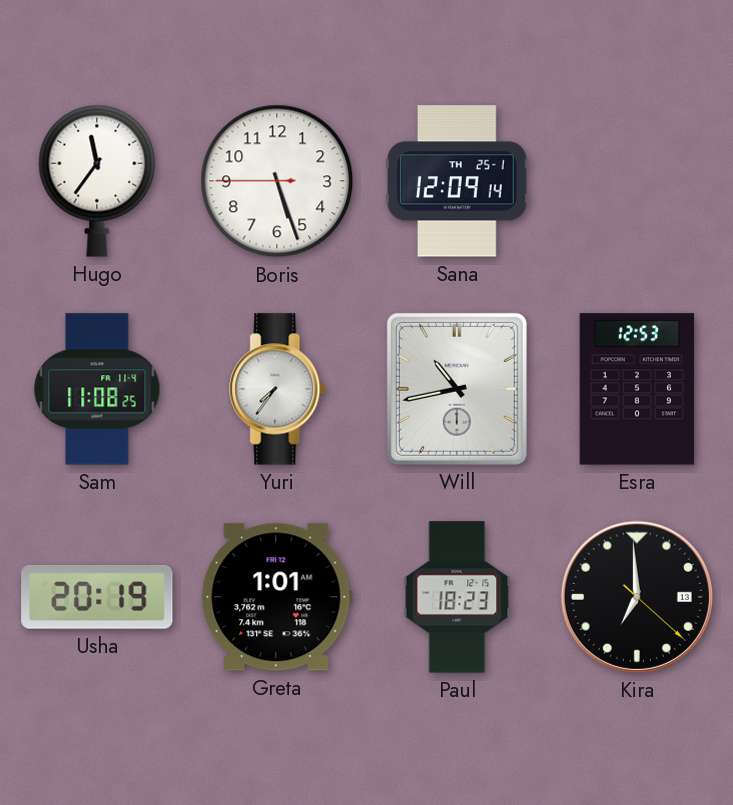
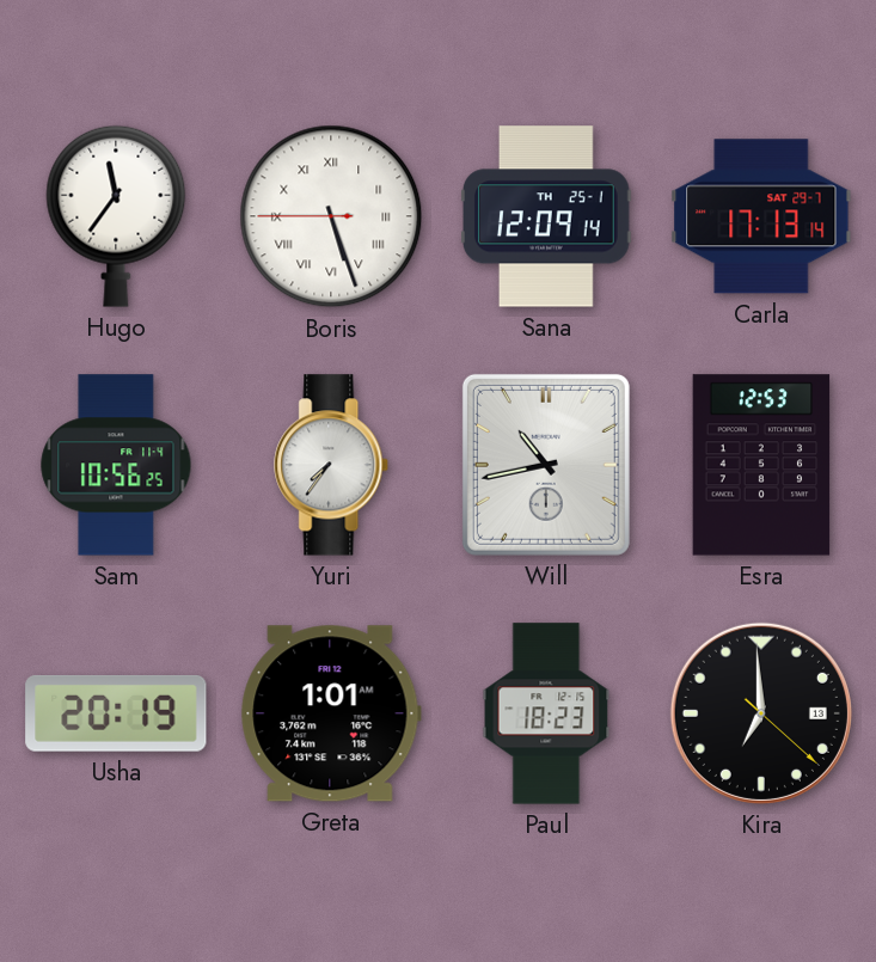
Boris numerals: Arabic -> Roman (331, 216)
Carla: none -> 17:13 (761, 216)
Sam: 11:08 -> 10:56 (116, 465)
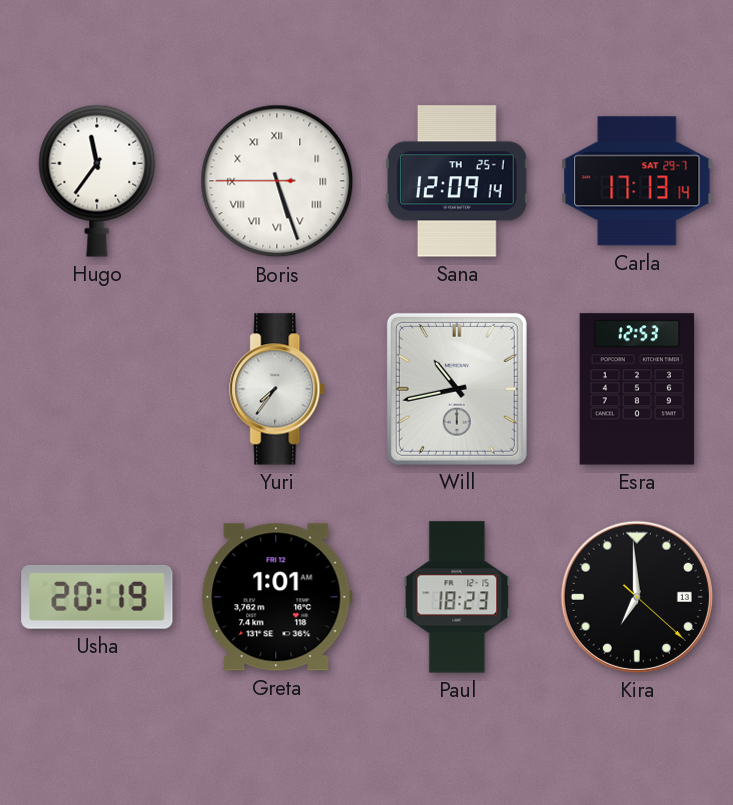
Sam: 10:56 -> none (116, 465)
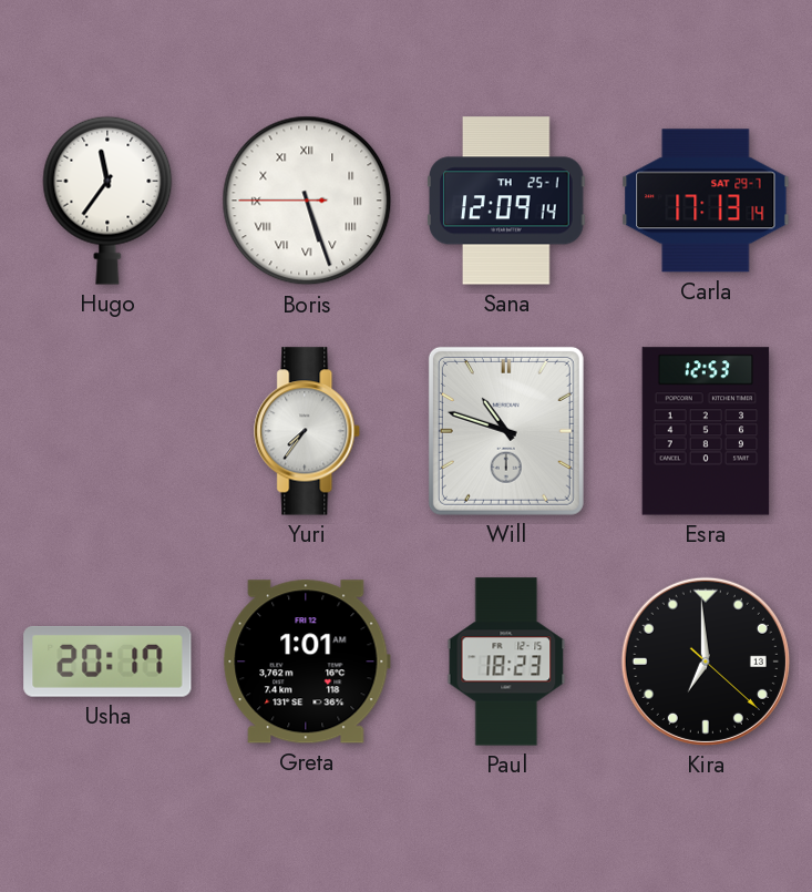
Will: 10:43 -> 10:48 (506, 431)
Usha: 20:19 -> 20:17 (107, 662)
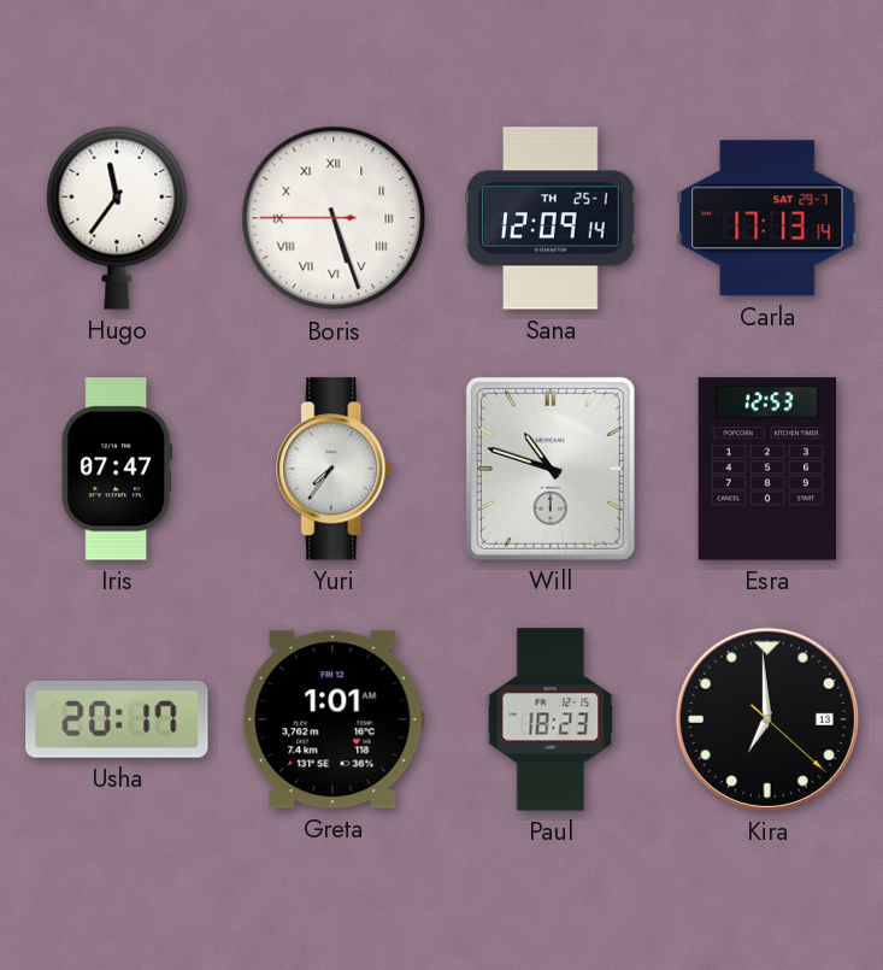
Iris: none -> 07:47 (117, 469)
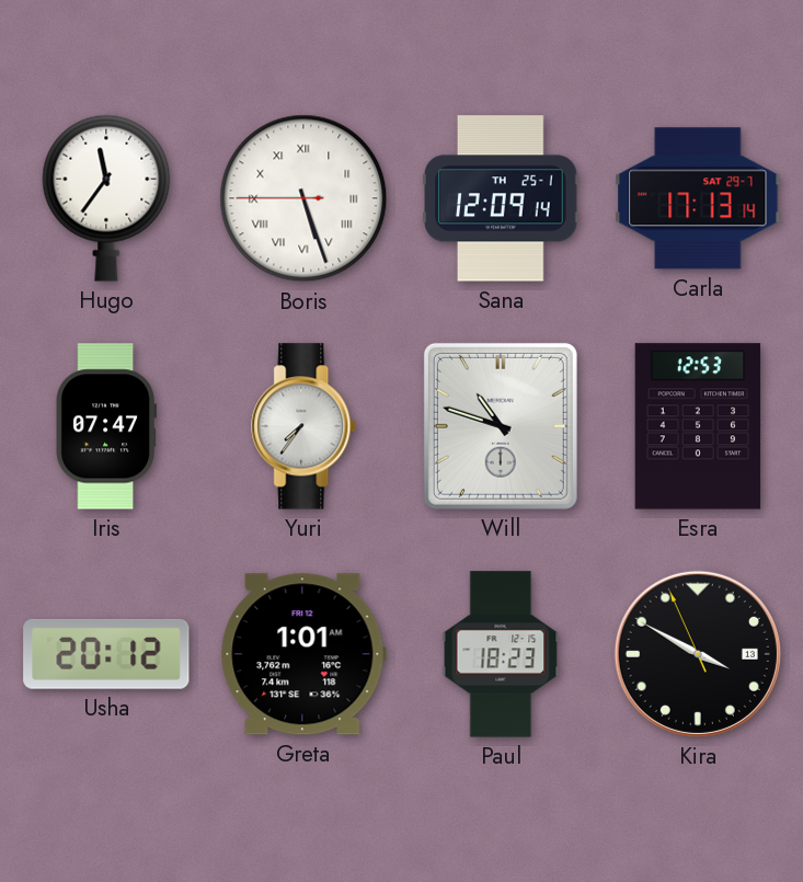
Usha: 20:17 -> 20:12 (106, 654)
Kira: 6:59 -> 3:49 (698, 654)
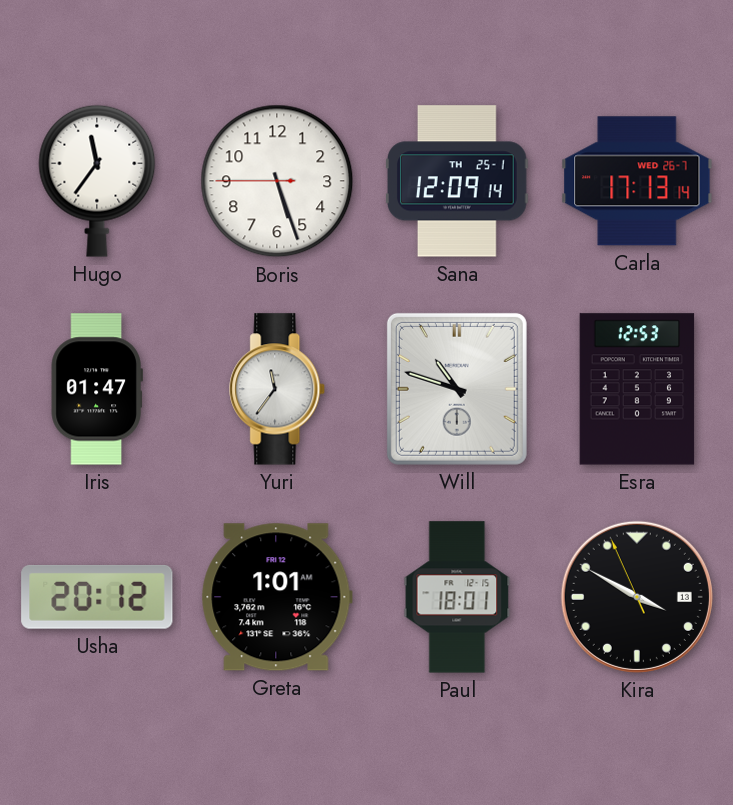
Boris numerals: Roman -> Arabic (277, 181)
Carla date: SAT 29-7 -> WED 26-7 (637, 181)
Iris: 07:47 -> 01:47 (97, 389)
Yuri: 7:36 -> 11:36 (278, 389)
Paul: 18:23 -> 18:01 (457, 597)
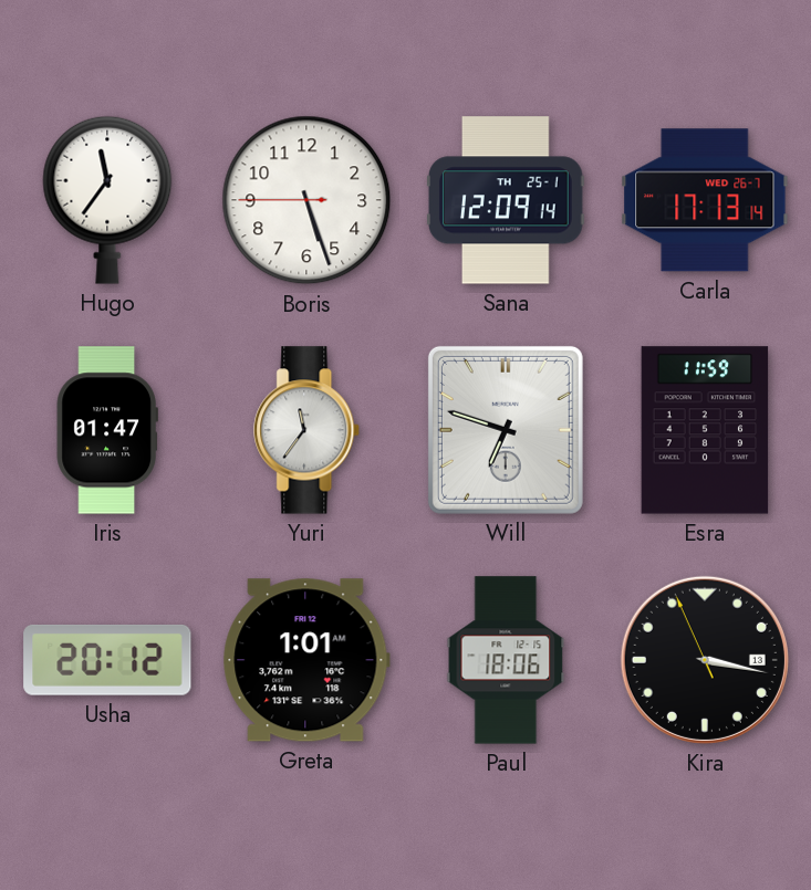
Will: 10:48 -> 6:48 (506, 430)
Esra: 12:53 -> 11:59 (705, 430)
Paul: 18:01 -> 18:06 (506, 660)
Kira: 3:49 -> 3:16 (705, 660)
